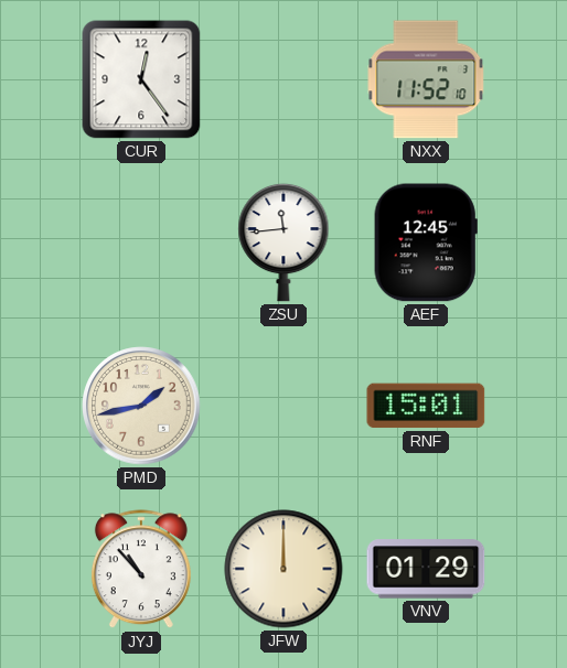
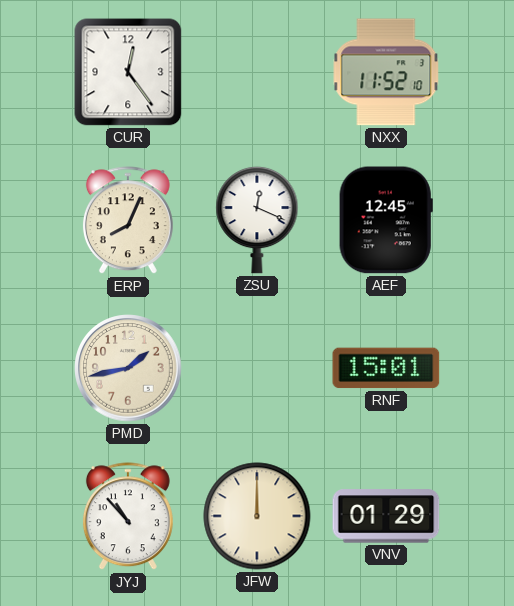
ERP: none -> 8:04 (128, 221)
ZSU: 11:44 -> 12:19 (257, 220)
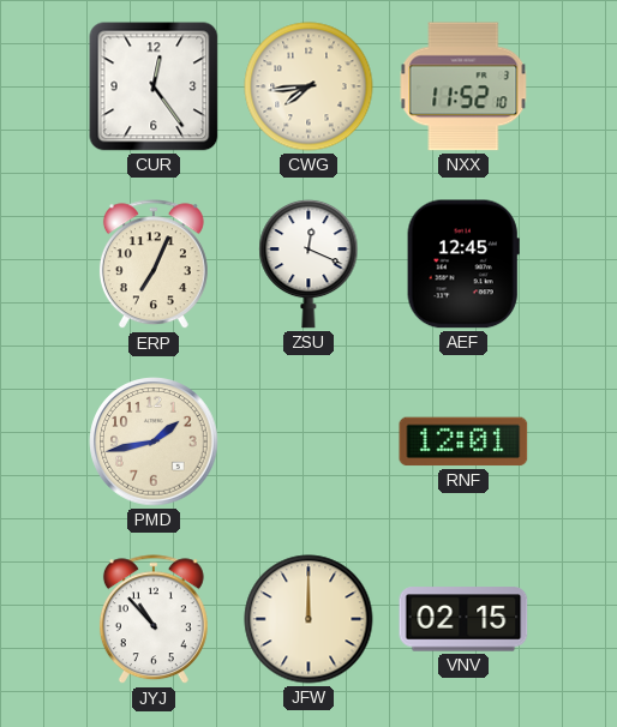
CWG: none -> 7:44 (308, 86)
ERP: 8:04 -> 7:04 (154, 265)
RNF: 15:01 -> 12:01 (463, 441)
VNV: 01:29 -> 02:15 (463, 619)
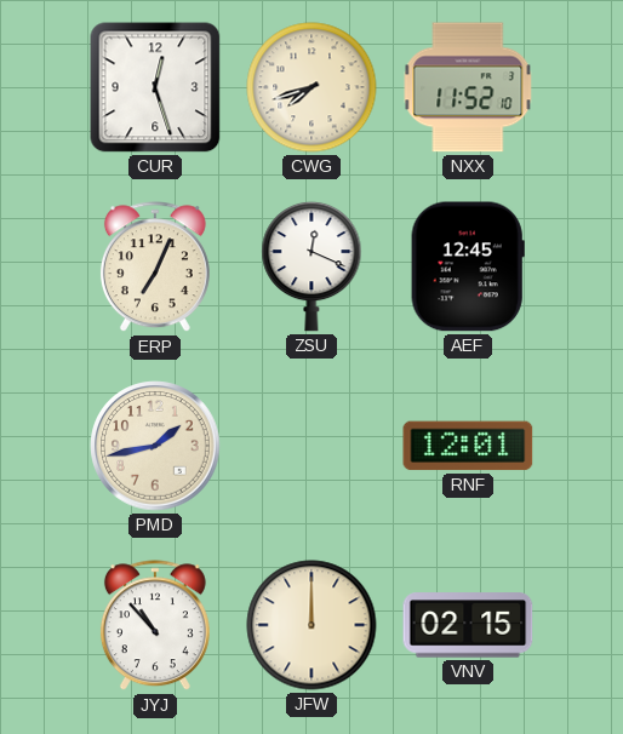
CUR: 12:24 -> 12:27 (155, 87)
CWG: 7:44 -> 7:42 (311, 87)
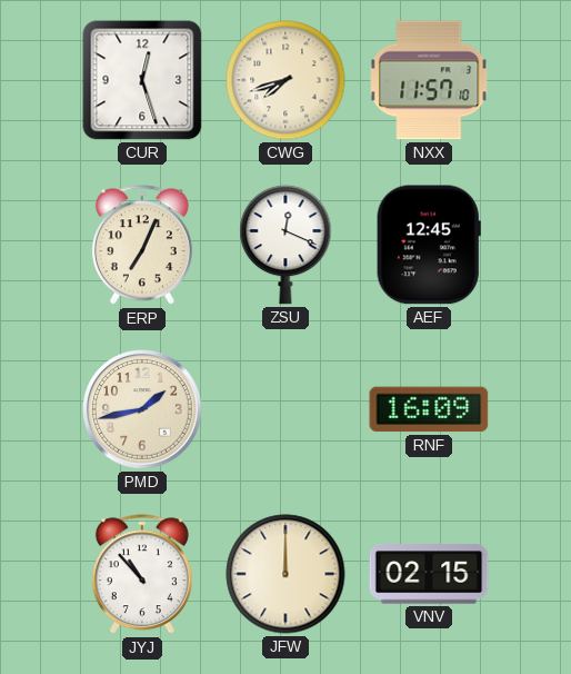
NXX: 11:52 -> 11:57 (429, 80)
RNF: 12:01 -> 16:09 (429, 409)
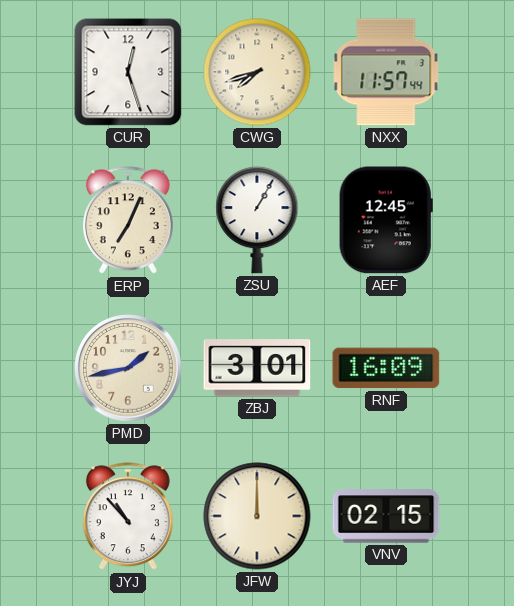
NXX: 11:57:10 -> 11:57:44 (386, 72)
ZSU: 12:19 -> 1:05 (257, 220)
ZBJ: none -> 3:01 (257, 368)
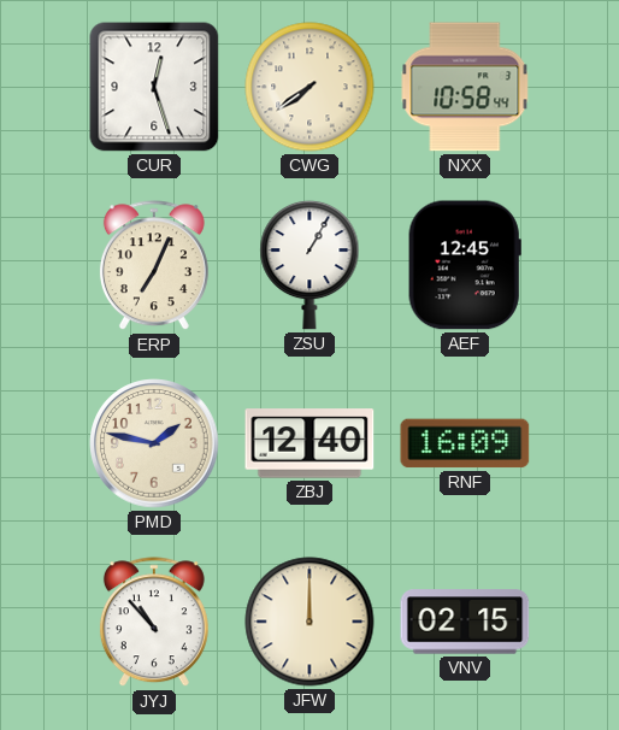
CWG: 7:42 -> 7:39 (309, 87)
NXX: 11:57 -> 10:58 (465, 87)
PMD: 1:43 -> 1:47 (154, 443)
ZBJ: 3:01 -> 12:40 (309, 443)
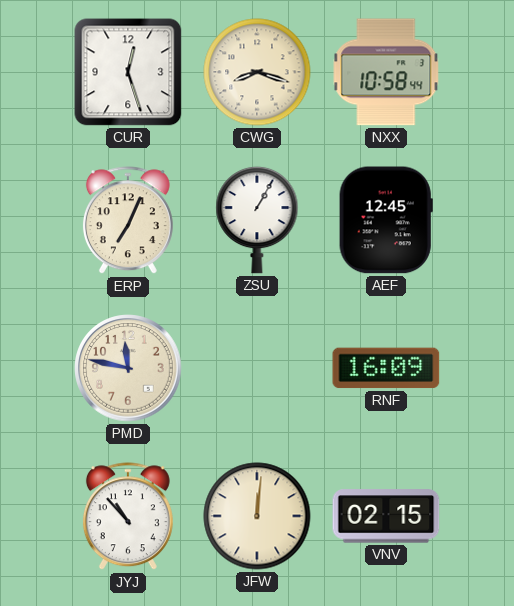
CWG: 7:39 -> 8:18 (257, 72)
PMD: 1:47 -> 11:47 (128, 368)
ZBJ: 12:40 -> none (309, 443)
JFW: 12:00 -> 12:01 (257, 516)
